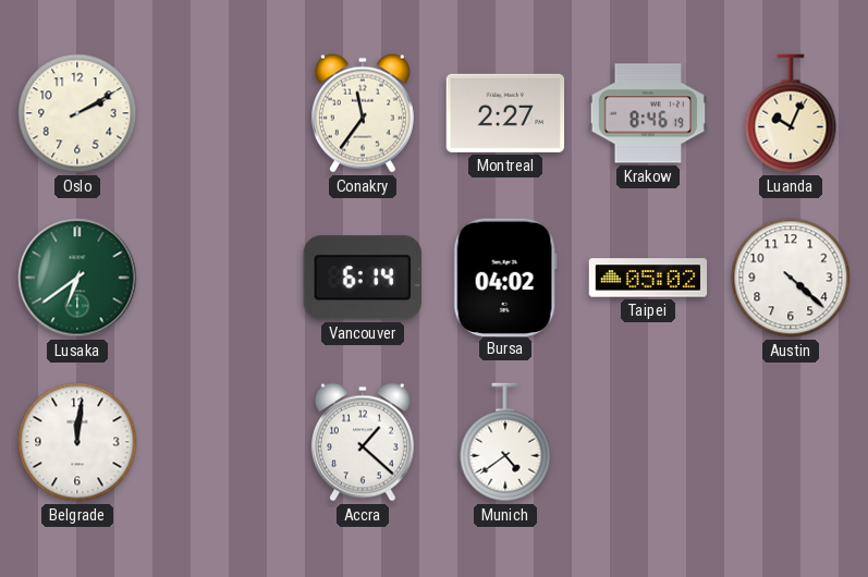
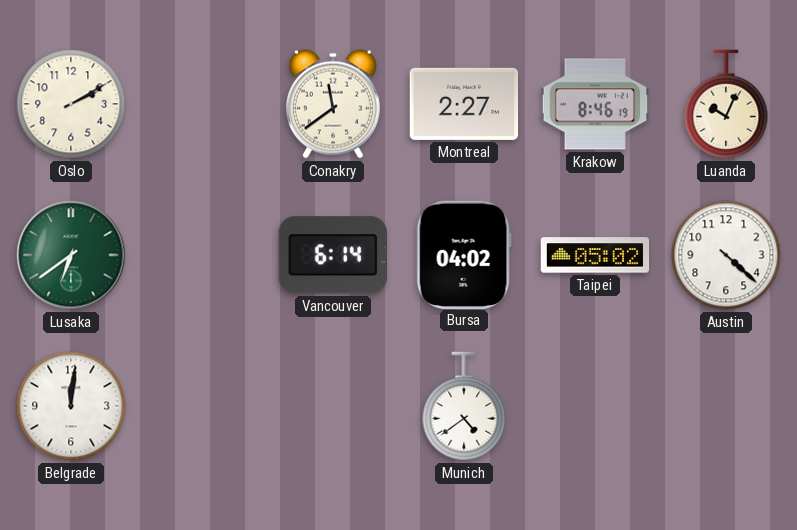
Conakry: 11:36 -> 11:39 (333, 104)
Accra: 1:22 -> none (363, 442)
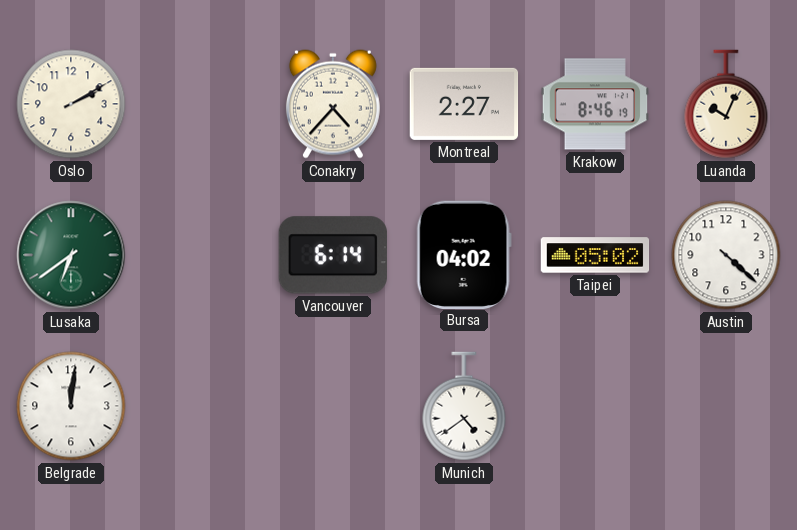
Conakry: 11:39 -> 4:37 (333, 104)
